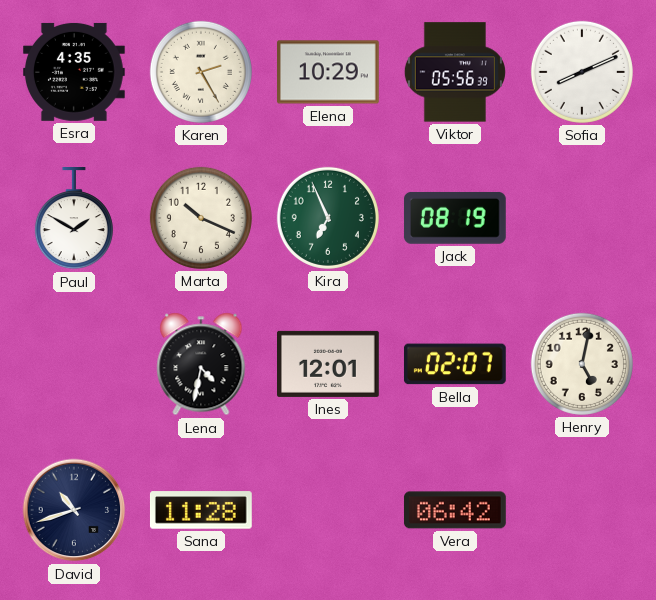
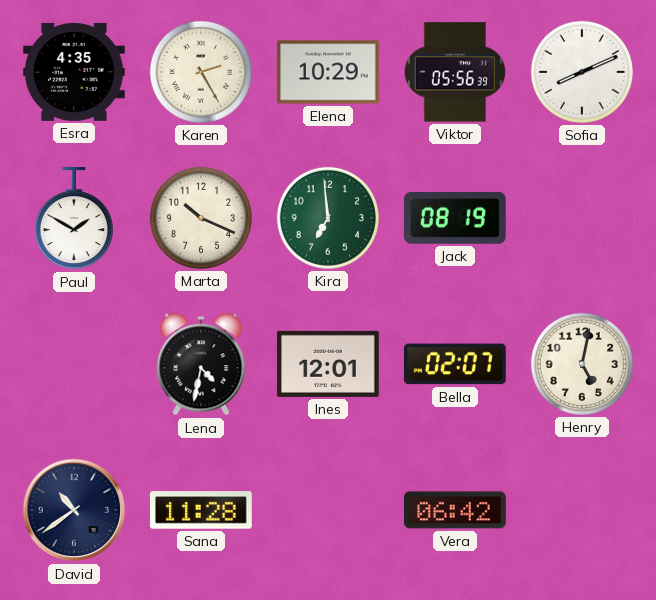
Kira: 6:56 -> 6:59 (328, 218)
David: 10:42 -> 10:39 (74, 510)
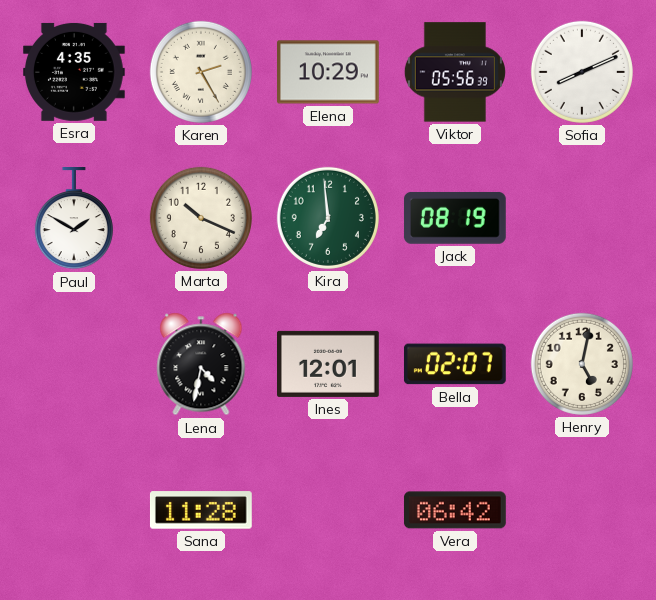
David: 10:39 -> none (74, 510)
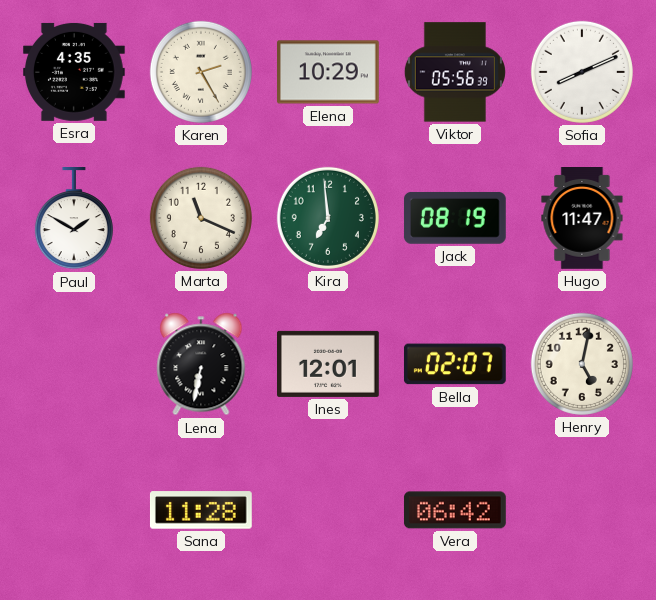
Marta: 10:19 -> 11:19 (201, 218)
Hugo: none -> 11:47 (582, 219)
Lena: 4:32 -> 6:32 (201, 364)
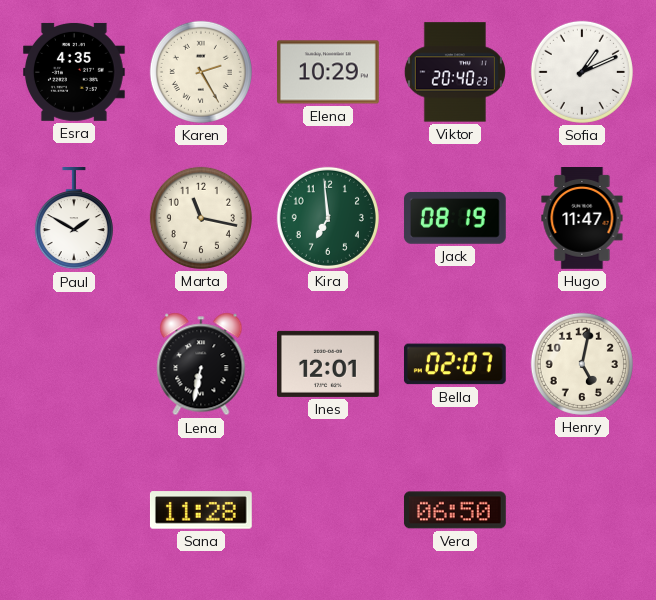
Viktor: 05:56 -> 20:40 (455, 72)
Sofia: 8:11 -> 1:11 (582, 72)
Marta: 11:19 -> 11:17 (201, 218)
Vera: 06:42 -> 06:50 (455, 510)
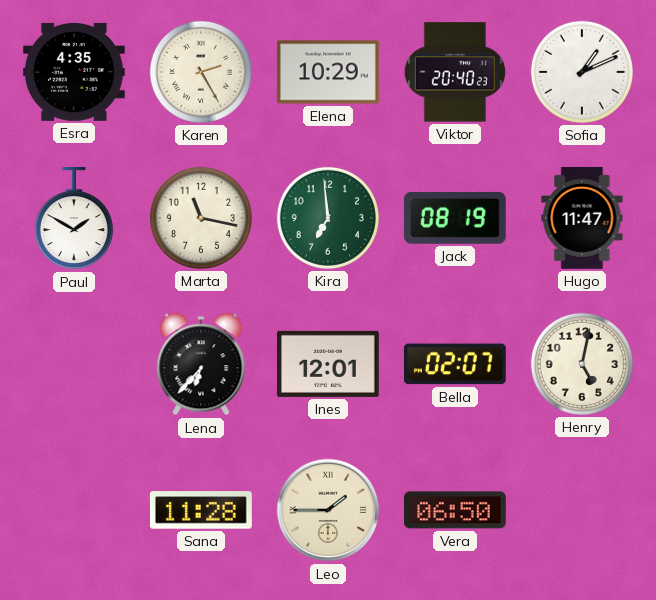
Lena: 6:32 -> 6:37 (201, 364)
Leo: none -> 1:45 (328, 510)
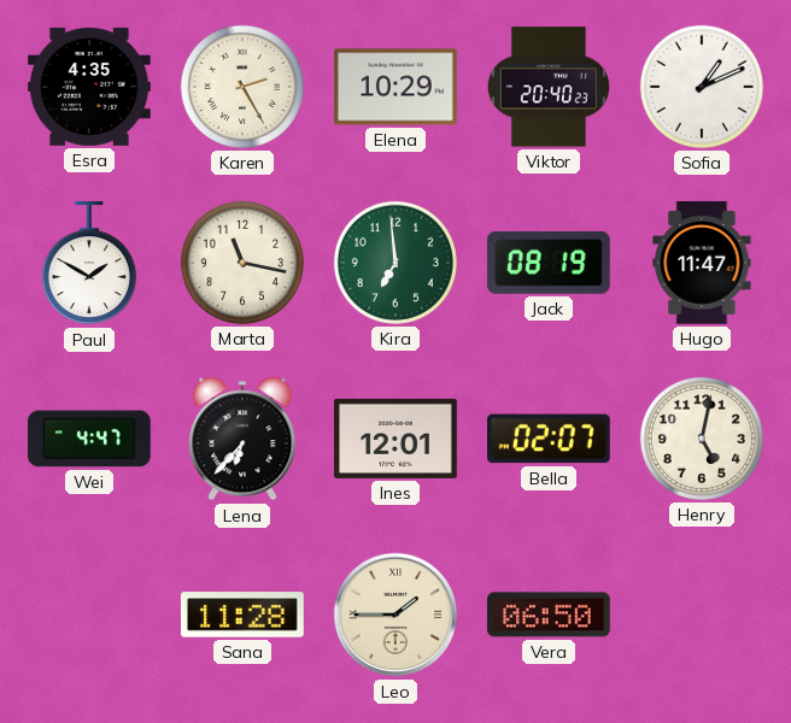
Wei: none -> 4:47 (89, 439)
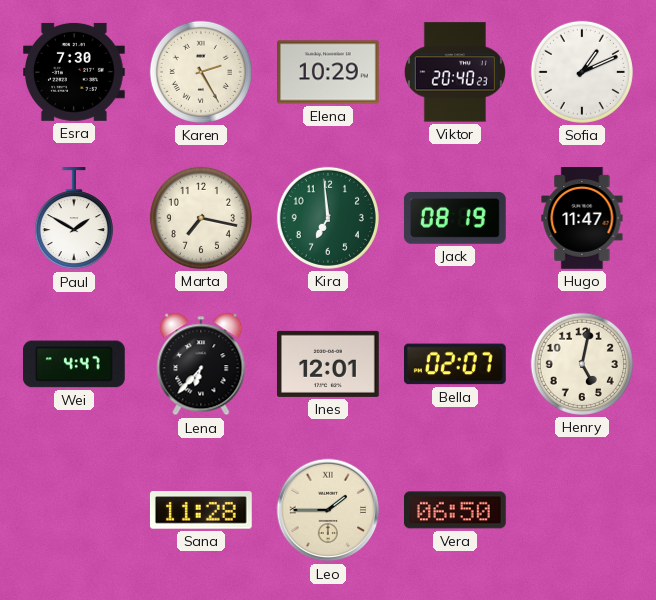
Esra: 4:35 -> 7:30 (75, 72)
Marta: 11:17 -> 7:17 (201, 218)
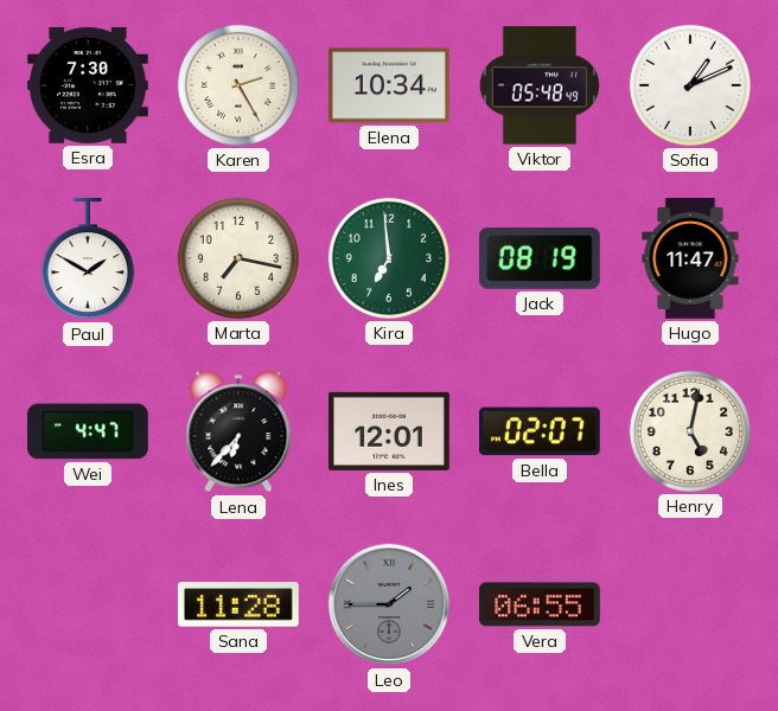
Elena: 10:29 -> 10:34 (390, 85)
Viktor: 20:40 -> 05:48 (540, 85)
Leo dial: cream -> grey (389, 604)
Vera: 06:50 -> 06:55 (540, 604)
